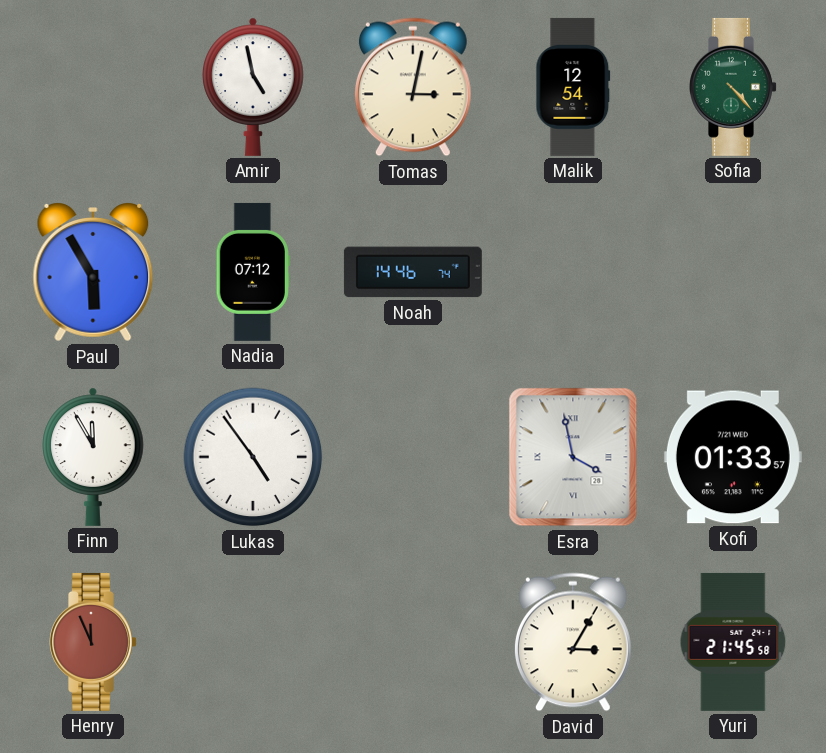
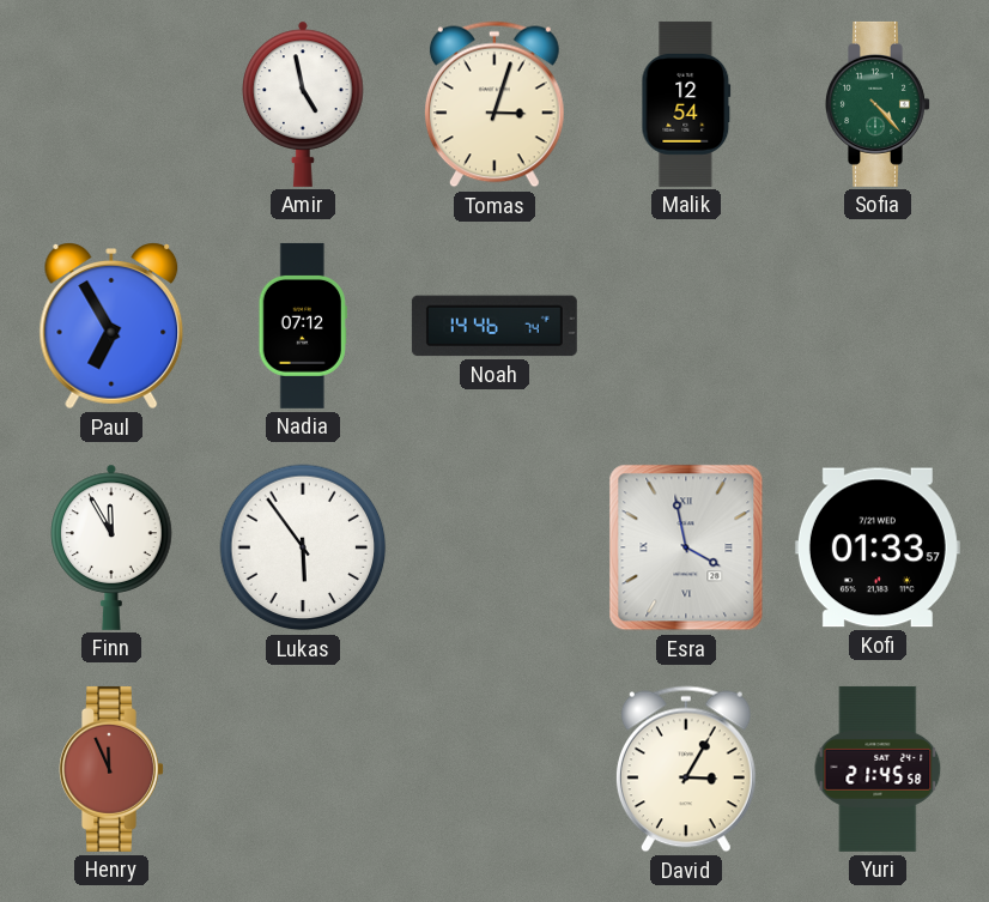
Tomas: 3:02 -> 3:03 (494, 104)
Paul: 5:55 -> 6:55 (111, 326)
Lukas: 4:54 -> 5:54 (303, 547)
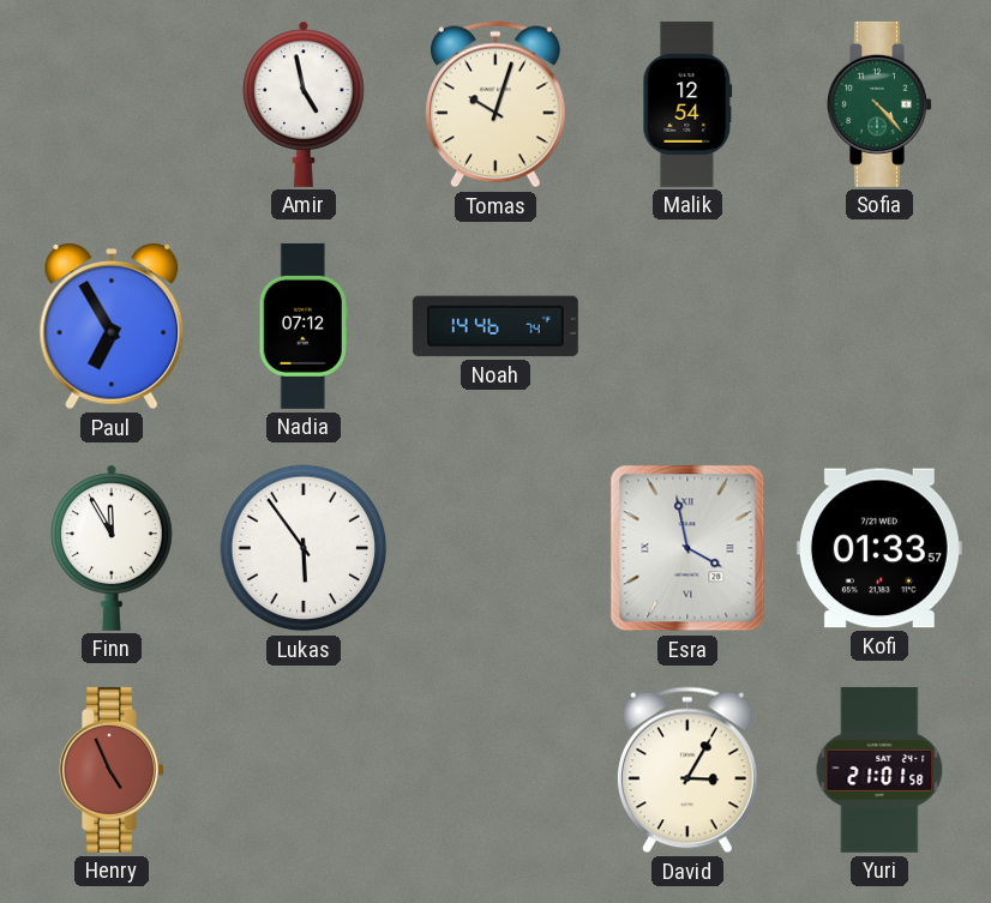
Tomas: 3:03 -> 10:03 (495, 104)
Henry: 11:56 -> 4:56 (112, 770)
Yuri: 21:45 -> 21:01 (879, 770)
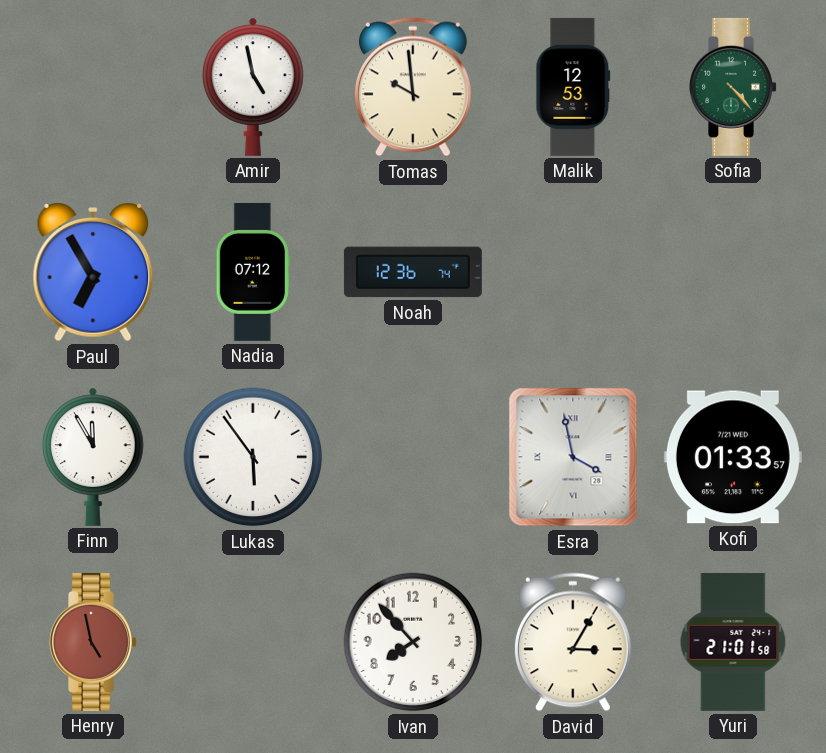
Tomas: 10:03 -> 9:59 (413, 87)
Malik: 12:54 -> 12:53 (573, 87)
Noah: 14:46 -> 12:36 (413, 272)
Henry: 4:56 -> 4:58 (93, 642)
Ivan: none -> 7:53 (413, 642)
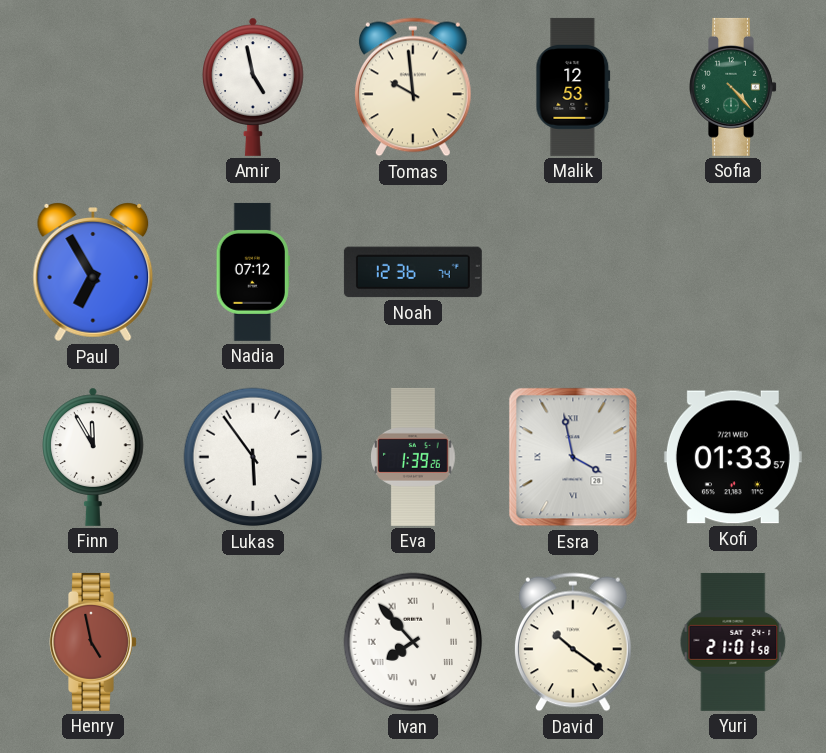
Eva: none -> 1:39 (413, 457)
Ivan numerals: Arabic -> Roman (413, 642)
David: 3:05 -> 10:21 (573, 642)
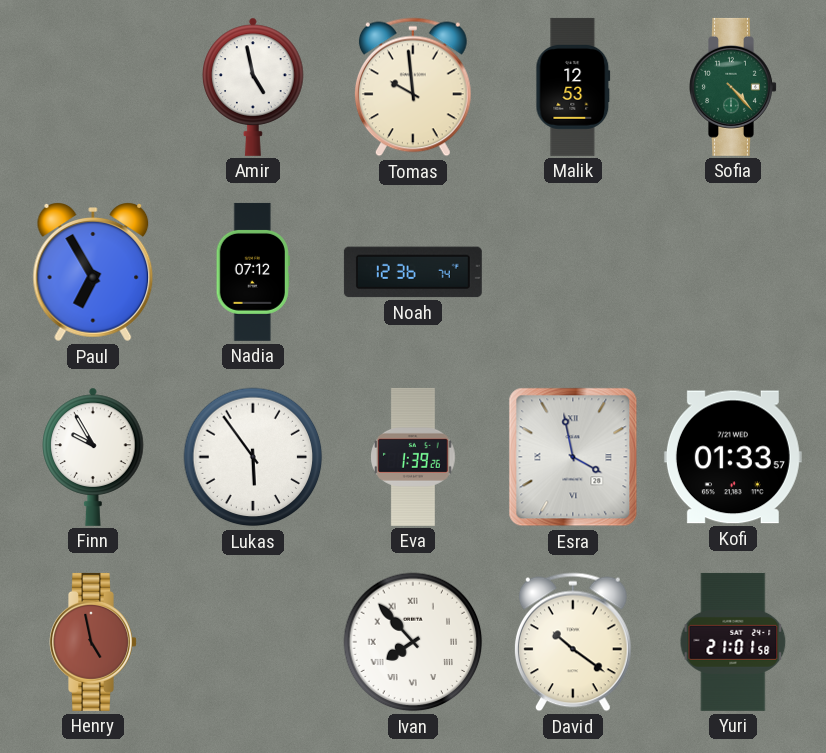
Finn: 11:55 -> 9:55 (93, 457)
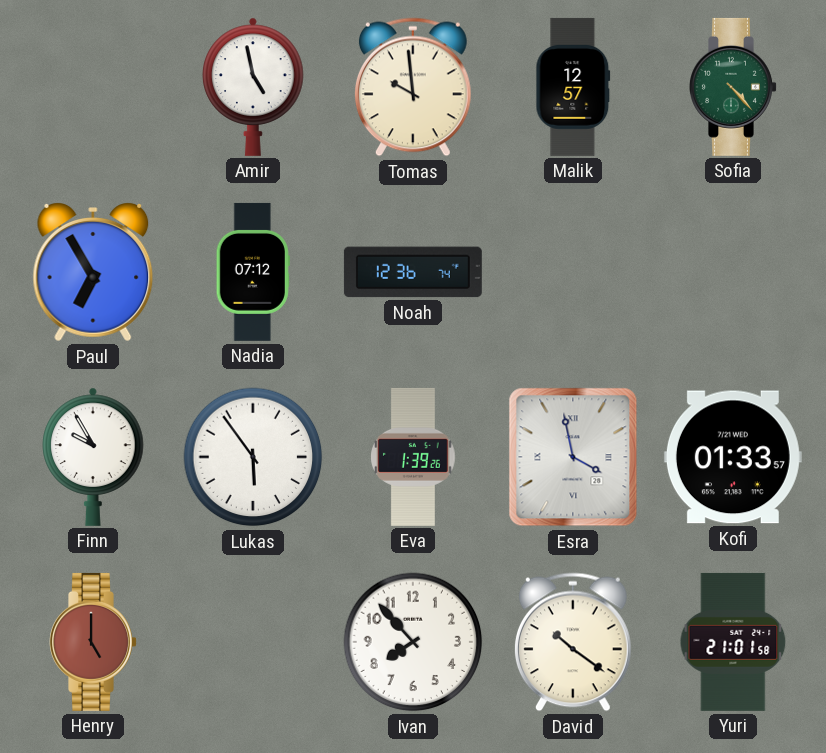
Malik: 12:53 -> 12:57 (573, 87)
Henry: 4:58 -> 5:00 (93, 642)
Ivan numerals: Roman -> Arabic (413, 642)
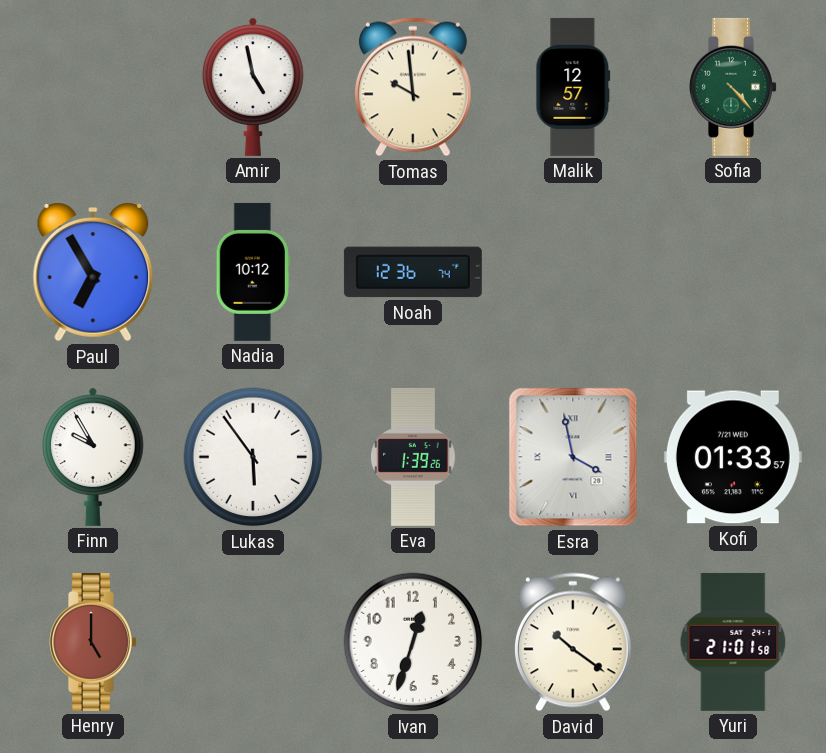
Nadia: 07:12 -> 10:12 (253, 272)
Ivan: 7:53 -> 12:33 (413, 642)
